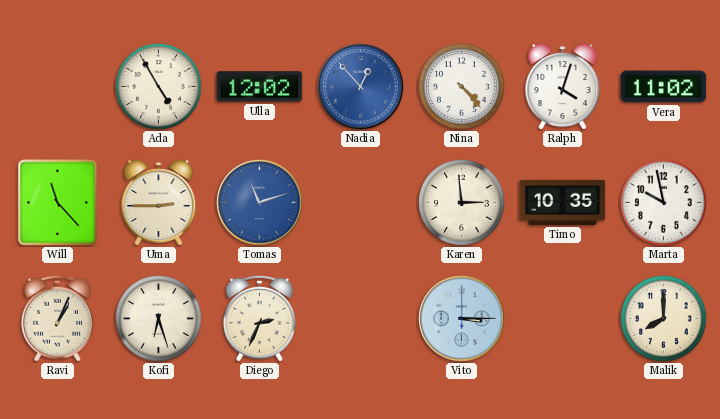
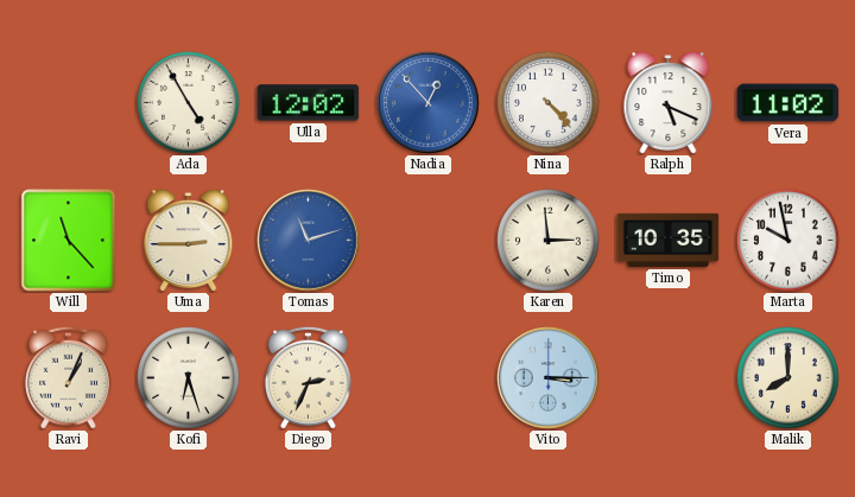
Ralph: 4:03 -> 5:19 (669, 103)
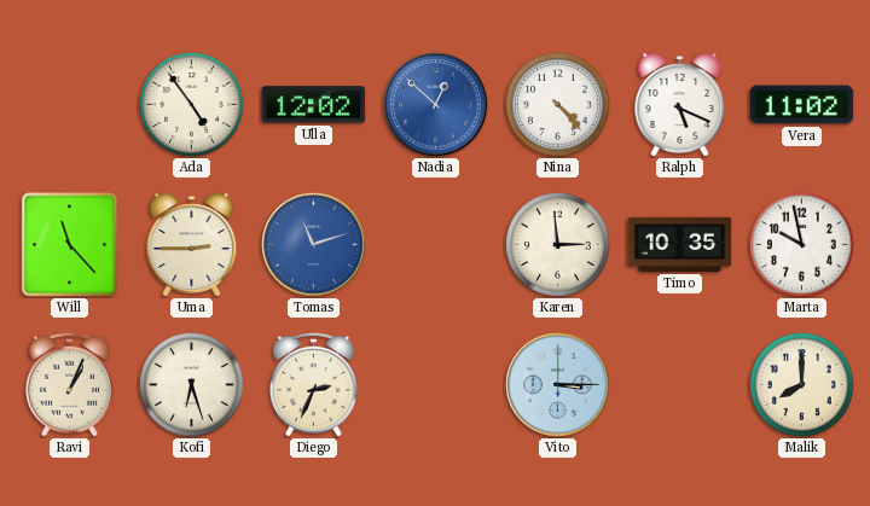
Ada: 4:55 -> 4:54 (192, 105)
Nadia: 12:53 -> 12:52 (436, 105)
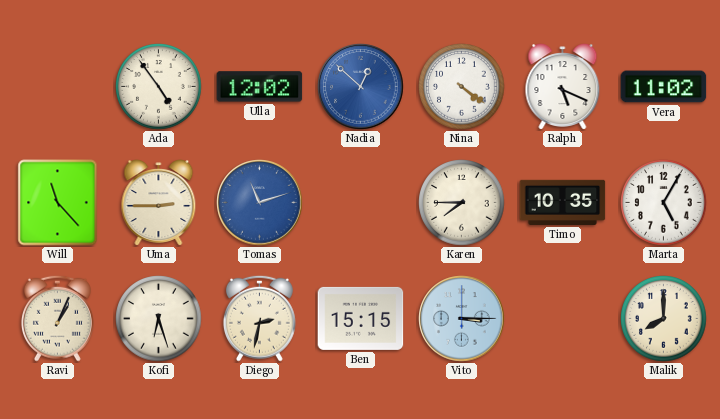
Nina: 4:23 -> 4:21 (462, 87)
Karen: 2:59 -> 7:45 (462, 203)
Marta: 9:58 -> 5:05 (664, 203)
Diego: 2:34 -> 2:32 (259, 318)
Ben: none -> 15:15 (361, 318)
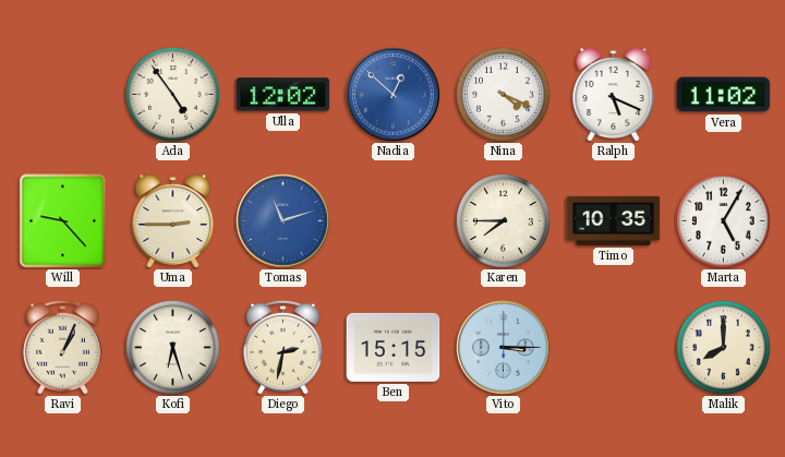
Nina: 4:21 -> 4:19 (504, 95)
Will: 11:23 -> 9:23 (63, 221)
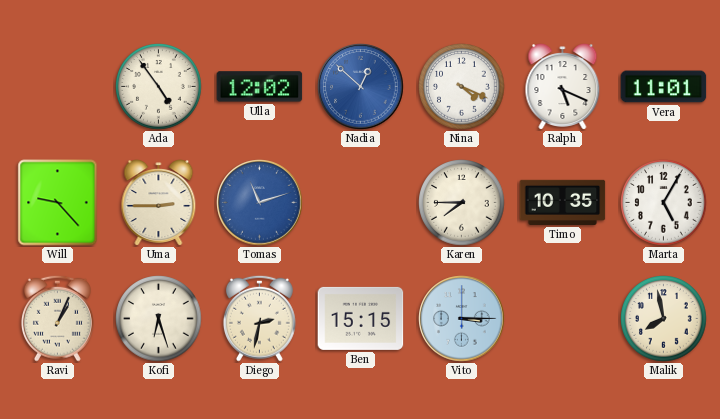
Vera: 11:02 -> 11:01 (664, 87)
Malik: 8:00 -> 7:58 (664, 319)
